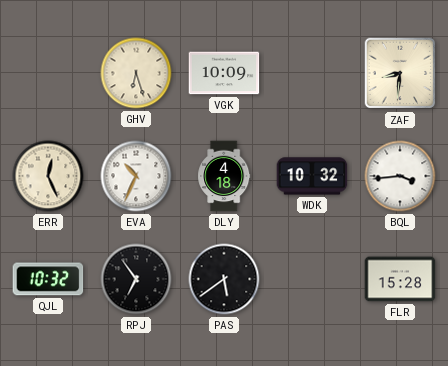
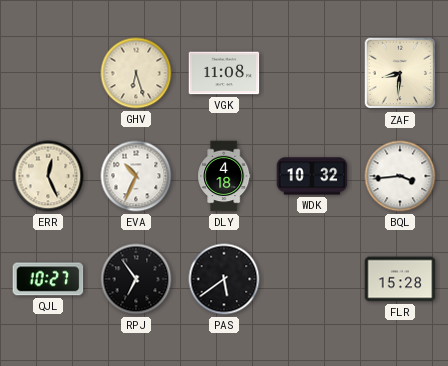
VGK: 10:09 -> 11:08 (224, 73)
QJL: 10:32 -> 10:27 (48, 279)
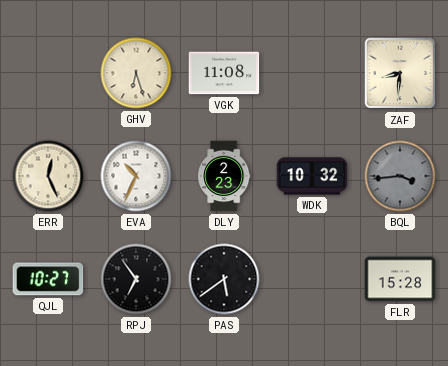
DLY: 4:18 -> 2:23 (224, 176)
BQL dial: white -> grey (400, 176)
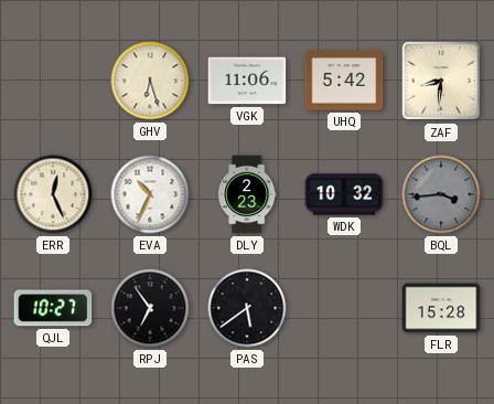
VGK: 11:08 -> 11:06 (247, 81)
UHQ: none -> 5:42 (344, 81)
